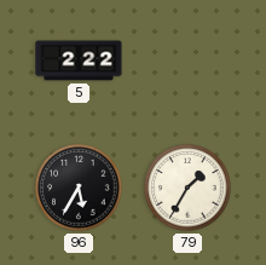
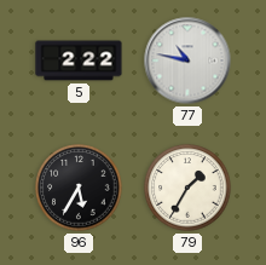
77: none -> 10:47 (187, 61)
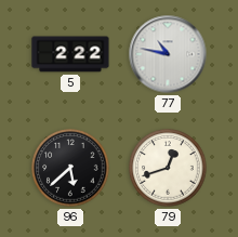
96: 5:35 -> 5:38 (70, 168)
79: 1:35 -> 12:42 (168, 168)
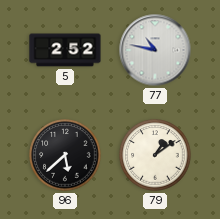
5: 2:22 -> 2:52 (65, 50)
79: 12:42 -> 1:09 (155, 155)
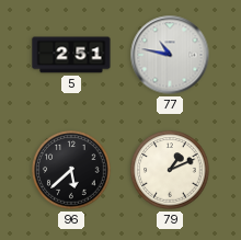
5: 2:52 -> 2:51 (71, 55)
79: 1:09 -> 1:11 (170, 170)
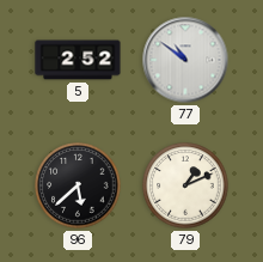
5: 2:51 -> 2:52 (78, 60)
77: 10:47 -> 10:51 (185, 60)
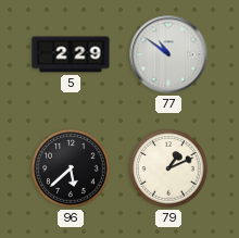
5: 2:52 -> 2:29 (71, 54)
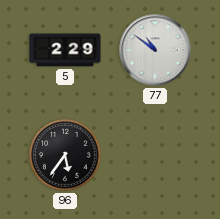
96: 5:38 -> 5:36 (65, 155)
79: 1:11 -> none (168, 168)
